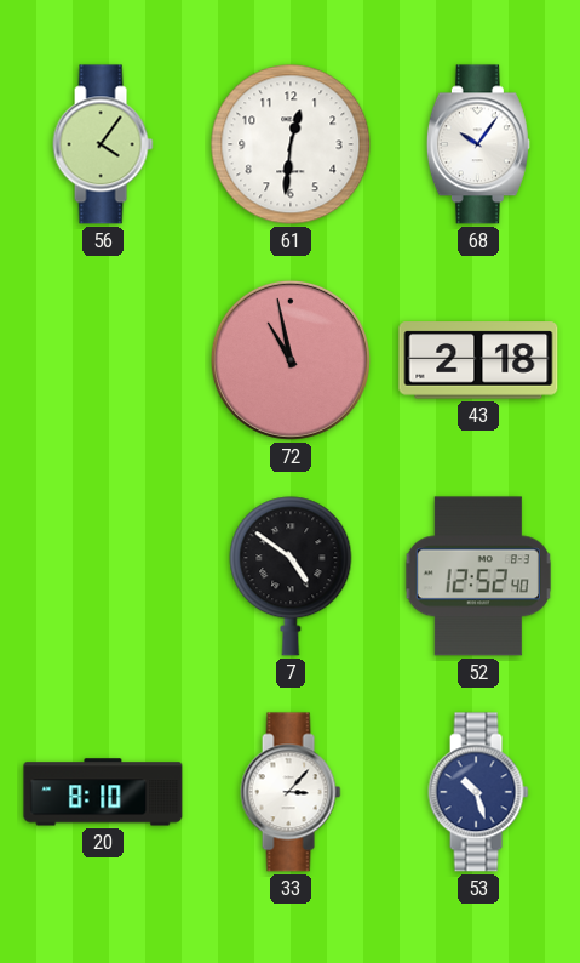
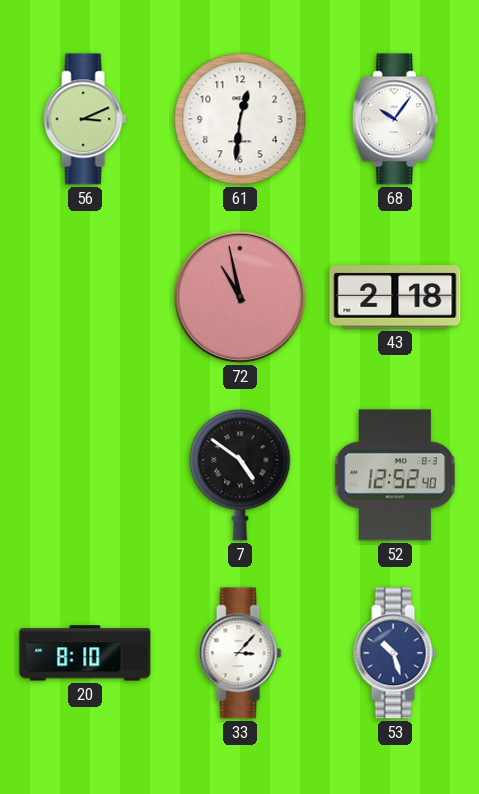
56: 4:06 -> 3:11 (85, 119)
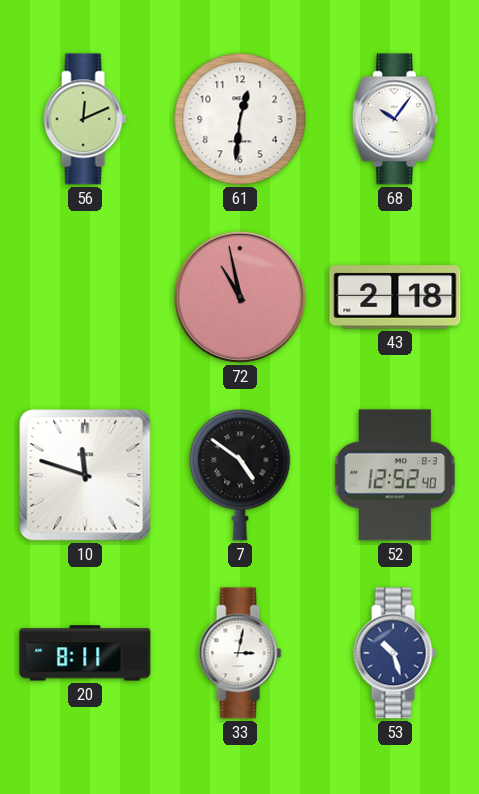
56: 3:11 -> 12:11 (85, 119)
10: none -> 11:48 (85, 475)
20: 8:10 -> 8:11 (85, 653)
33: 3:07 -> 3:02 (240, 653)
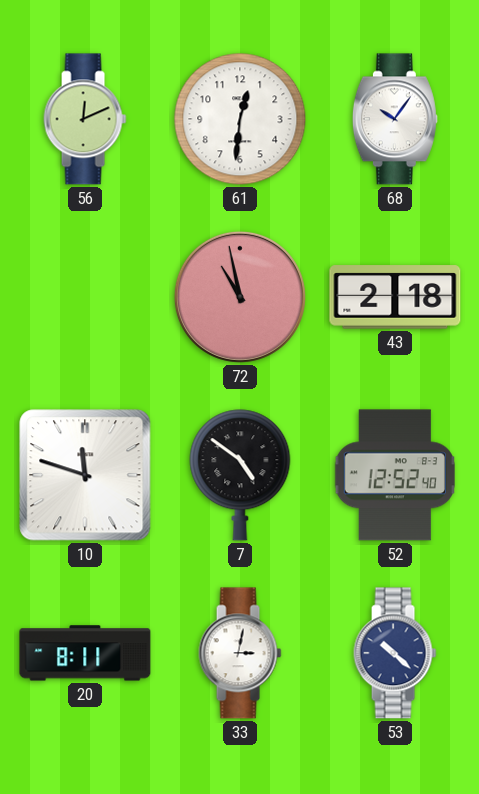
53: 10:27 -> 10:22 (395, 653)
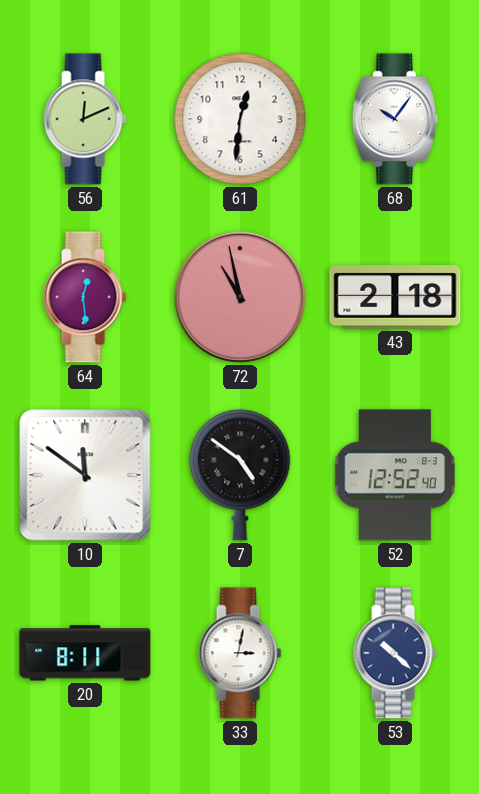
64: none -> 12:29 (85, 297)
10: 11:48 -> 11:51 (85, 475)
